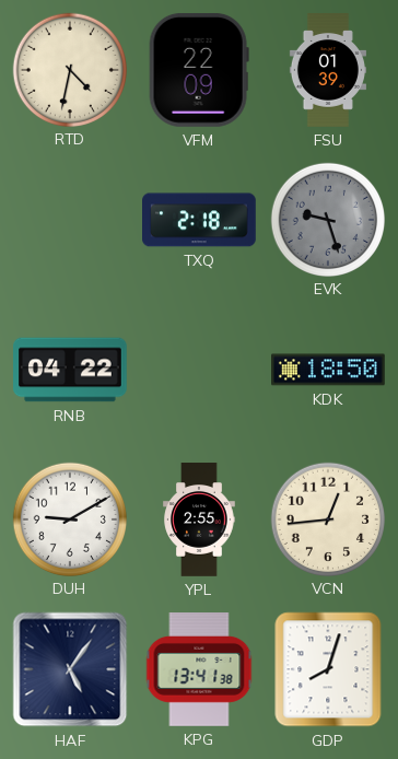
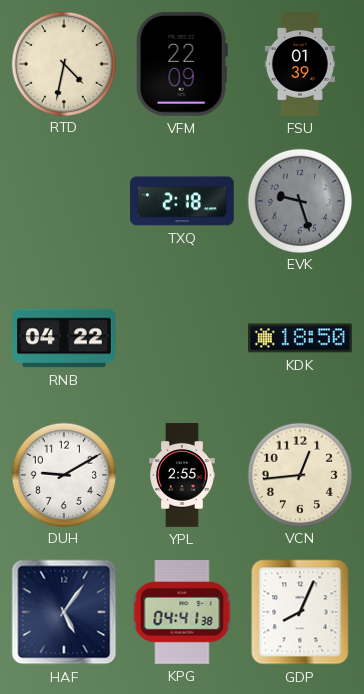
KPG: 13:41 -> 04:41 (182, 613)
GDP: 8:03 -> 8:04 (300, 612)
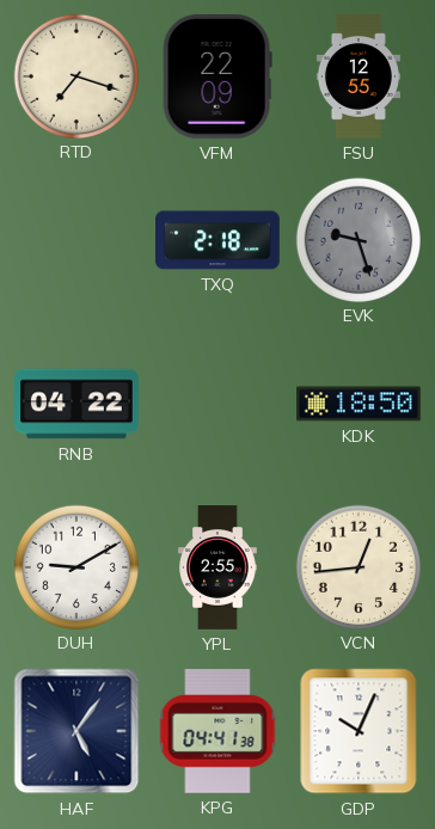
RTD: 4:32 -> 7:18 (75, 75)
FSU: 01:39 -> 12:55 (359, 76)
GDP: 8:04 -> 10:04 (359, 731)
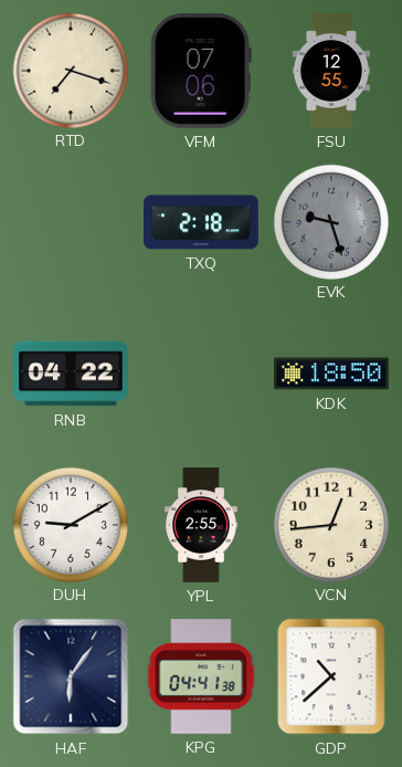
VFM: 22:09 -> 07:06 (201, 71)
HAF: 5:06 -> 6:06 (71, 676)
GDP: 10:04 -> 10:38 (331, 676)
